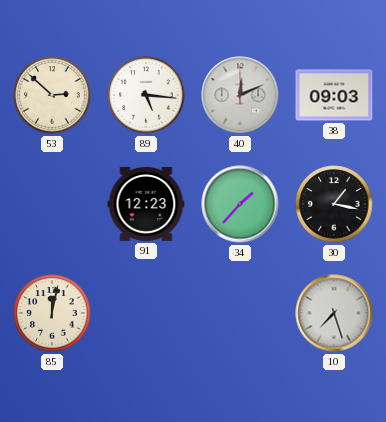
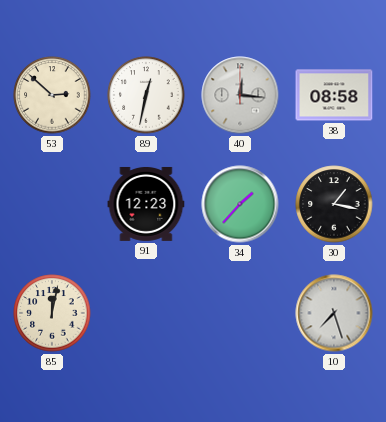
89: 5:16 -> 12:32 (146, 95)
40: 12:11 -> 12:16 (240, 95)
38: 09:03 -> 08:58 (334, 95)
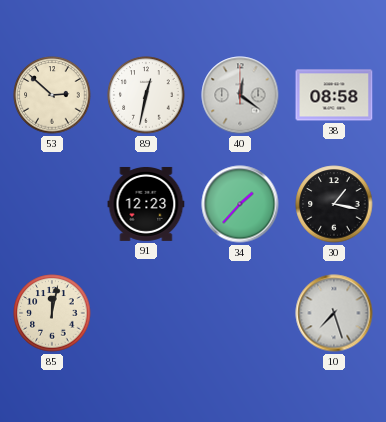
40: 12:16 -> 12:21 (240, 95)
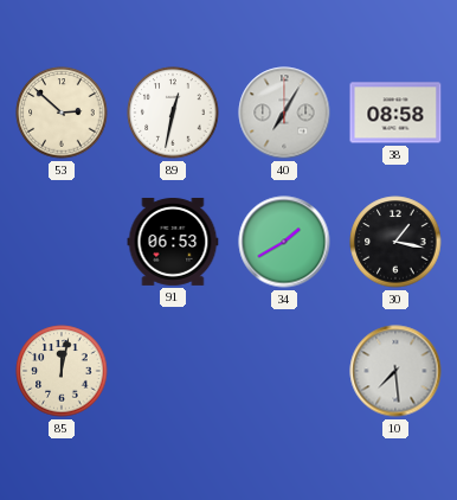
40: 12:21 -> 7:05 (284, 113)
91: 12:23 -> 06:53 (173, 242)
34: 1:37 -> 1:40 (284, 242)
10: 7:27 -> 7:29 (395, 371)
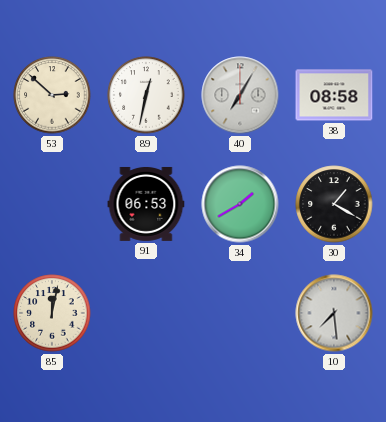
30: 1:17 -> 1:20 (334, 204)
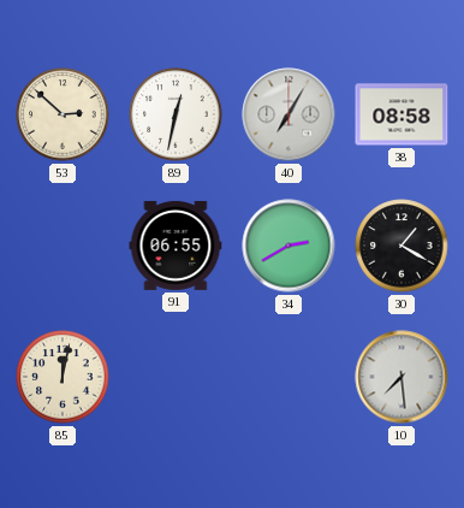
91: 06:53 -> 06:55 (176, 246)
34: 1:40 -> 2:40 (288, 246)
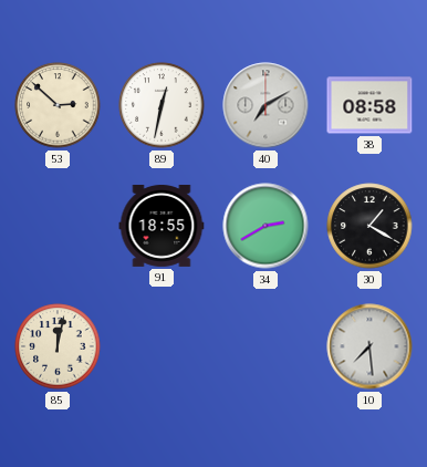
40: 7:05 -> 7:10 (265, 105)
91: 06:55 -> 18:55 (162, 226)
